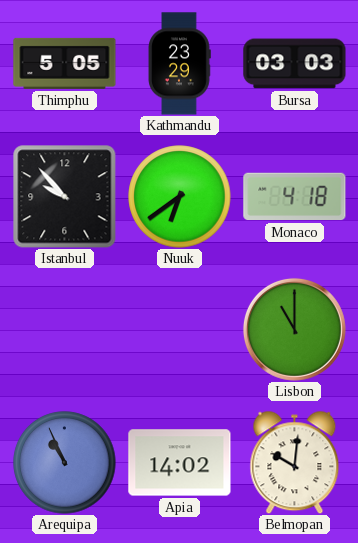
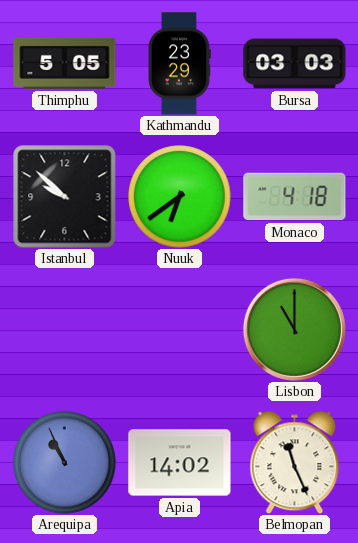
Istanbul: 9:53 -> 9:52 (65, 197)
Belmopan: 10:01 -> 11:26 (295, 462)
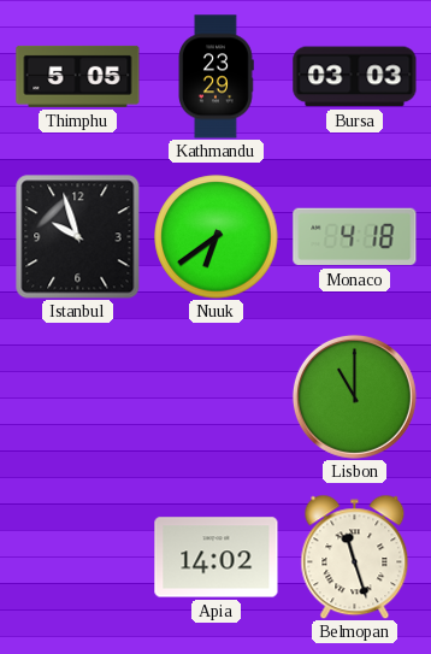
Istanbul: 9:52 -> 9:57 (78, 237)
Arequipa: 10:56 -> none (65, 463)
Belmopan: 11:26 -> 11:27 (355, 556)
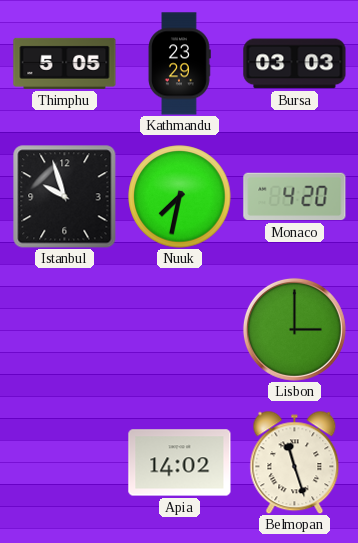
Nuuk: 6:39 -> 7:32 (180, 197)
Monaco: 4:18 -> 4:20 (295, 197)
Lisbon: 11:00 -> 3:00 (294, 329)
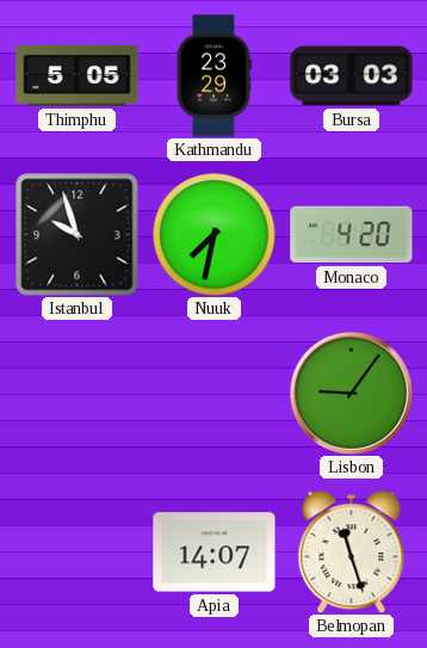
Lisbon: 3:00 -> 9:06 (351, 393)
Apia: 14:02 -> 14:07 (215, 553)
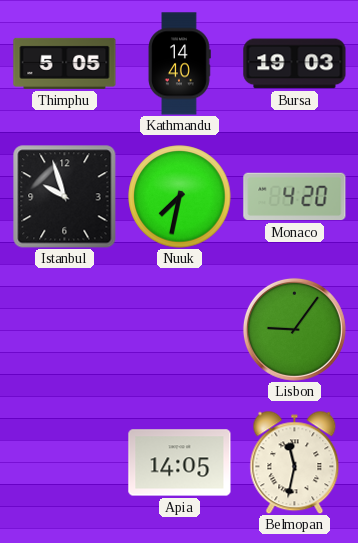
Kathmandu: 23:29 -> 14:40 (179, 64)
Bursa: 03:03 -> 19:03 (295, 64)
Apia: 14:07 -> 14:05 (180, 463)
Belmopan: 11:27 -> 11:32 (295, 462)
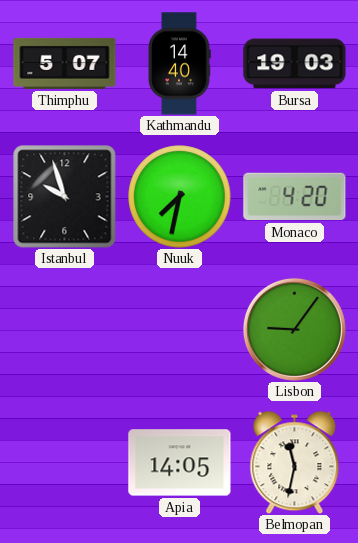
Thimphu: 5:05 -> 5:07 (65, 63)
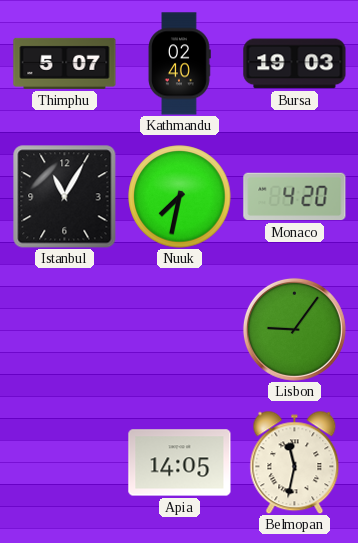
Kathmandu: 14:40 -> 02:40 (179, 64)
Istanbul: 9:57 -> 11:05 (65, 197)
